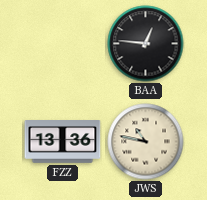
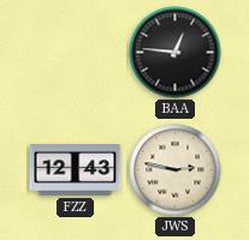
FZZ: 13:36 -> 12:43 (76, 170)
JWS: 10:47 -> 2:47 (176, 170)
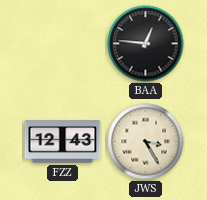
JWS: 2:47 -> 3:25 (146, 142)
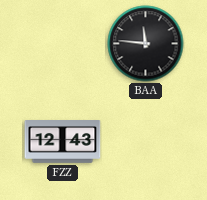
BAA: 12:46 -> 11:46 (146, 44)
JWS: 3:25 -> none (146, 142)
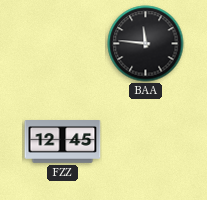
FZZ: 12:43 -> 12:45 (63, 142)
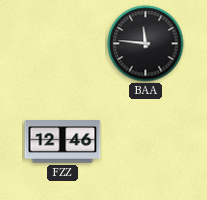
FZZ: 12:45 -> 12:46 (63, 142)
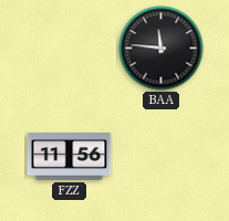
FZZ: 12:46 -> 11:56 (70, 157)
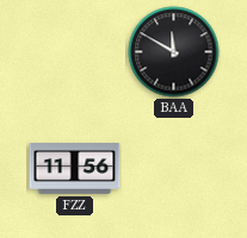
BAA: 11:46 -> 11:50 (174, 52)
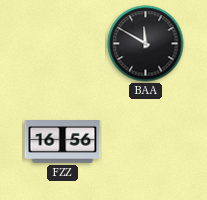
FZZ: 11:56 -> 16:56 (63, 142)
